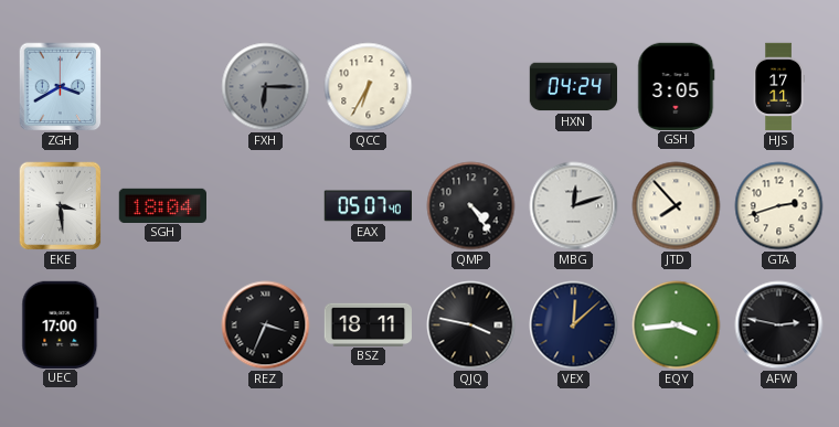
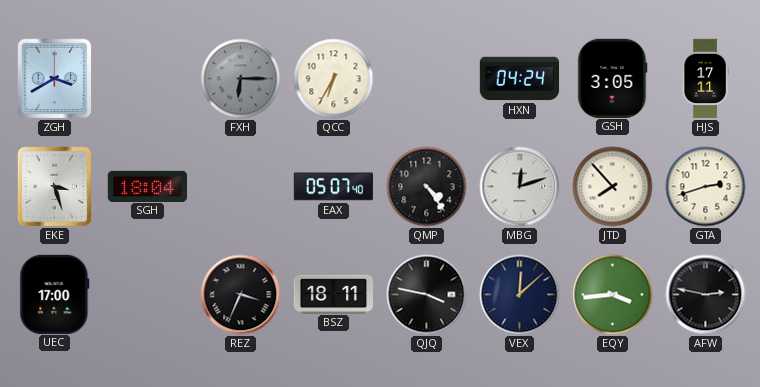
EKE: 3:29 -> 3:27 (55, 187)
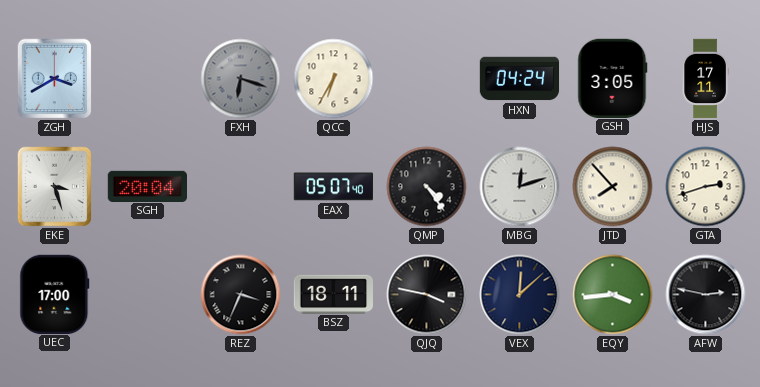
FXH: 6:15 -> 6:18 (241, 79)
SGH: 18:04 -> 20:04 (147, 186)
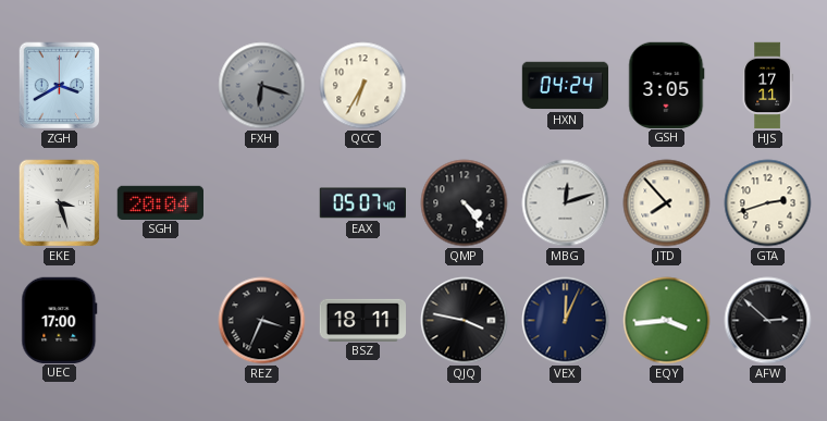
VEX: 12:08 -> 12:04 (566, 321)
AFW: 2:47 -> 2:52 (768, 321)
